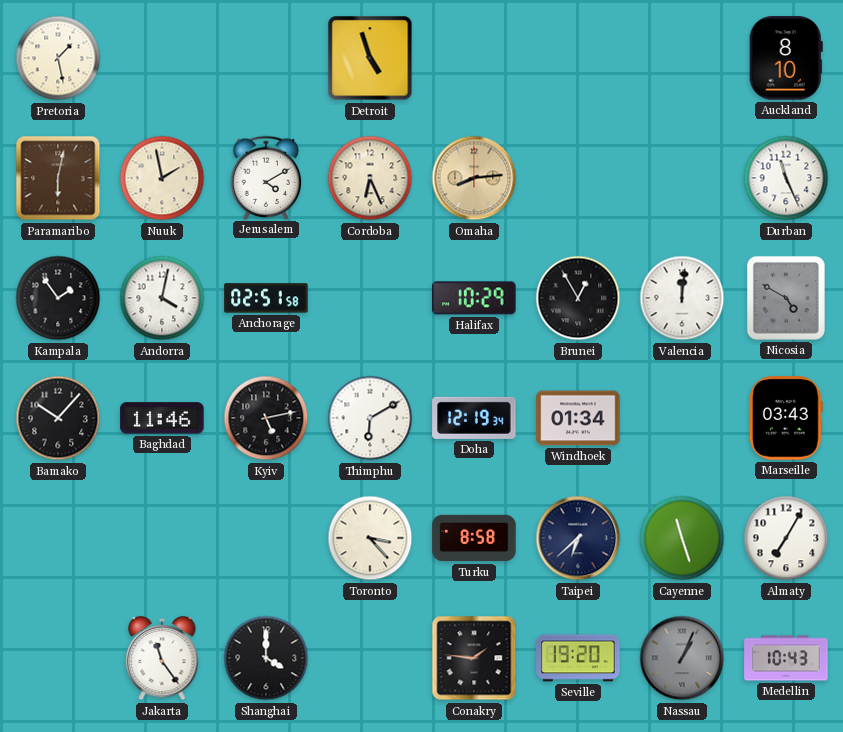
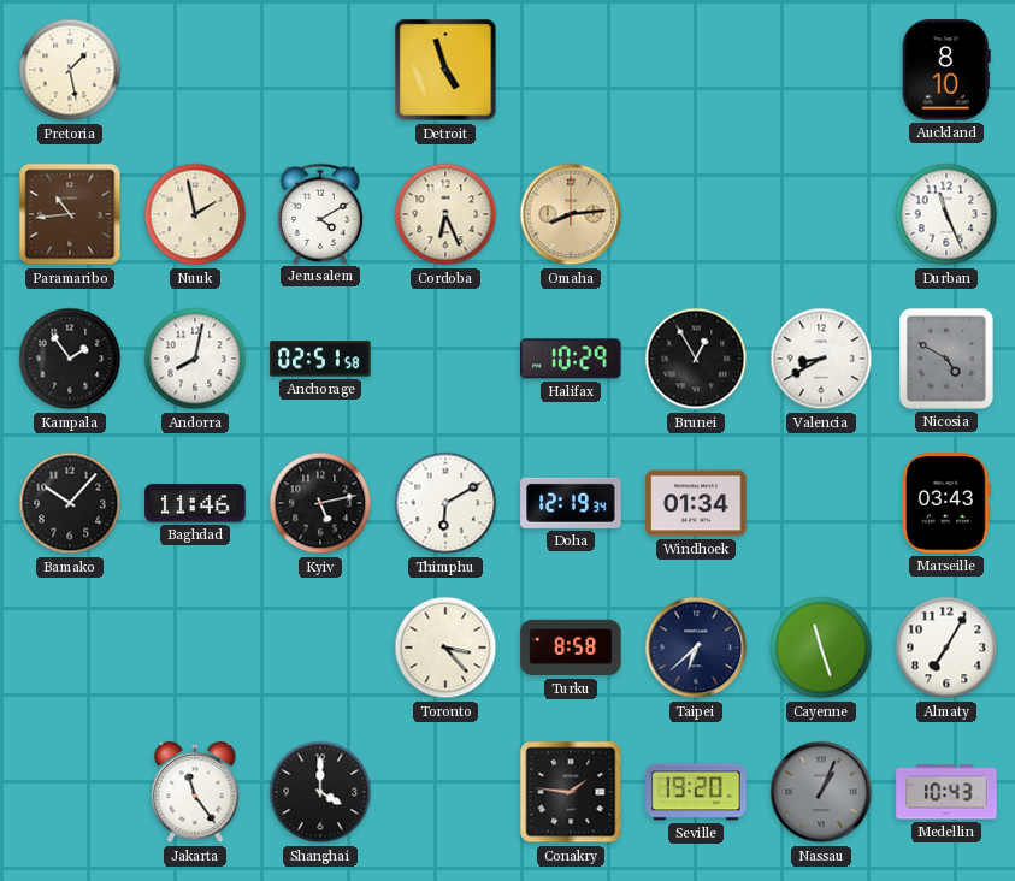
Paramaribo: 6:02 -> 10:44 (70, 214)
Andorra: 4:02 -> 8:02 (195, 359)
Valencia: 12:01 -> 8:40 (821, 359)
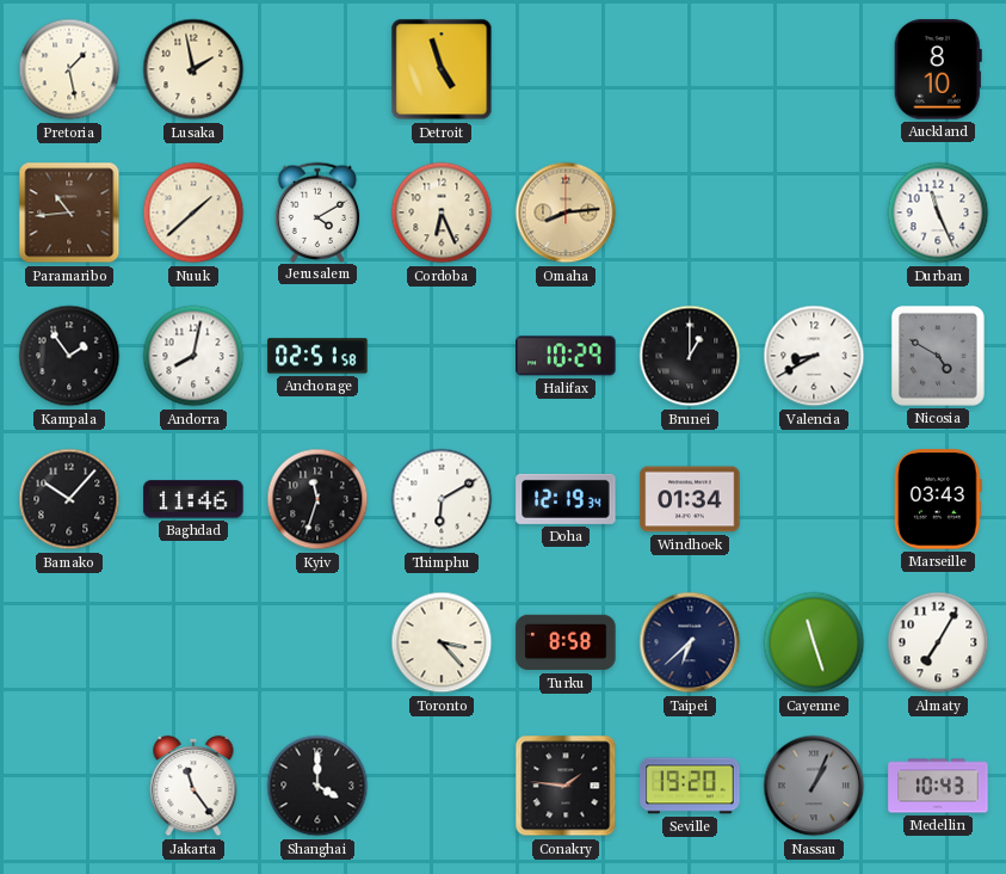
Lusaka: none -> 1:58 (193, 69)
Nuuk: 1:58 -> 1:38 (193, 213)
Brunei: 12:55 -> 1:00 (690, 356)
Kyiv: 5:13 -> 11:33 (317, 499)
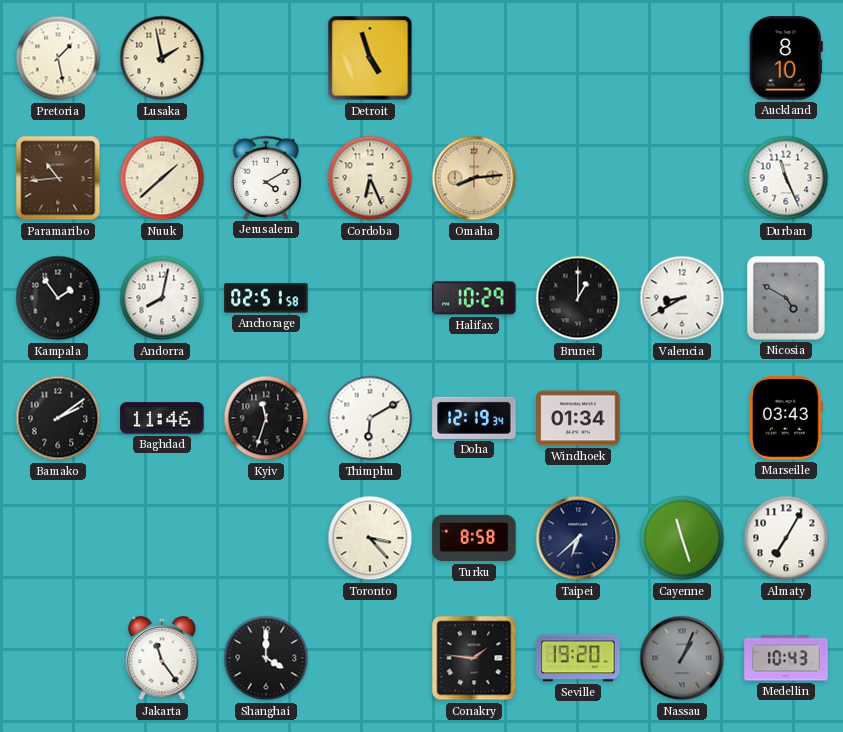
Bamako: 10:07 -> 2:09 (58, 418)
